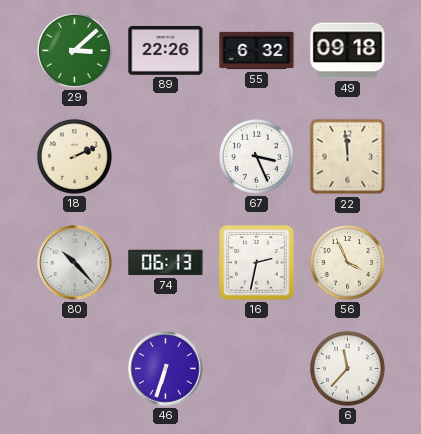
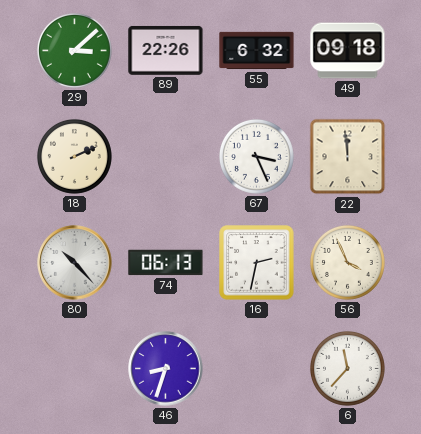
46: 6:33 -> 8:33 (166, 369)
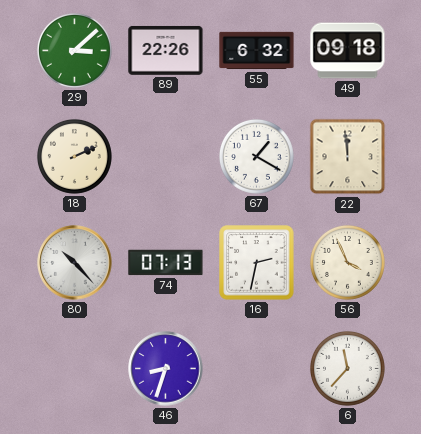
67: 3:26 -> 1:20 (256, 156)
74: 06:13 -> 07:13 (166, 263)
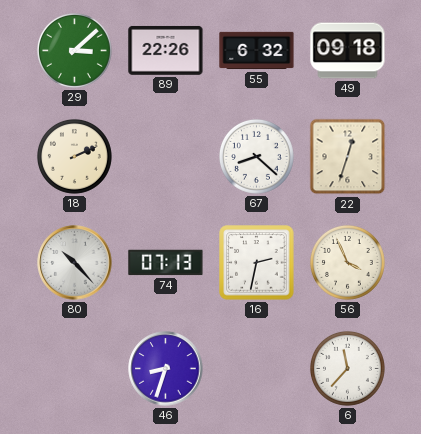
67: 1:20 -> 8:22 (256, 156)
22: 11:59 -> 12:33 (348, 157)
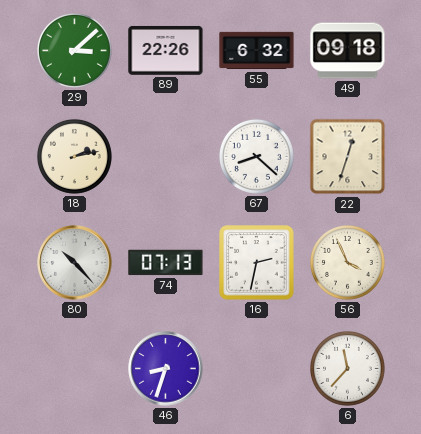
18: 2:11 -> 2:13 (74, 156)
